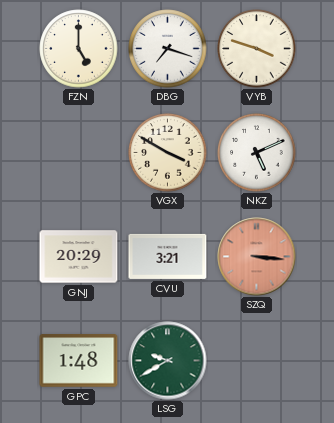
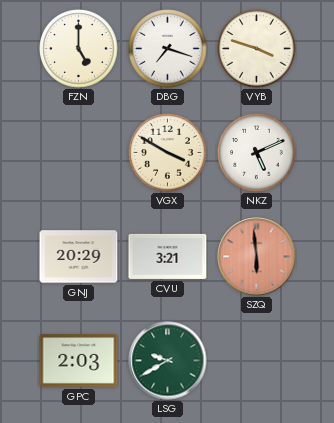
SZQ: 3:16 -> 5:59 (257, 257)
GPC: 1:48 -> 2:03 (79, 361)
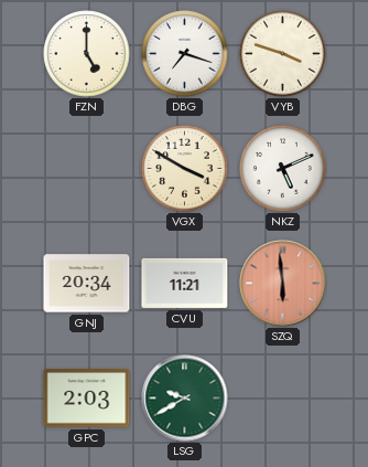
GNJ: 20:29 -> 20:34 (87, 284)
CVU: 3:21 -> 11:21 (185, 283)
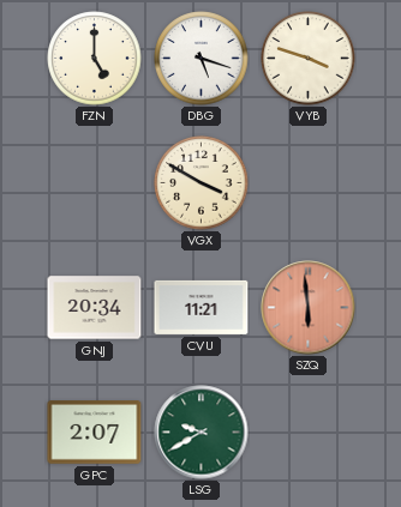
DBG: 7:18 -> 5:18 (202, 59)
NKZ: 5:11 -> none (283, 169)
GPC: 2:03 -> 2:07 (95, 433)
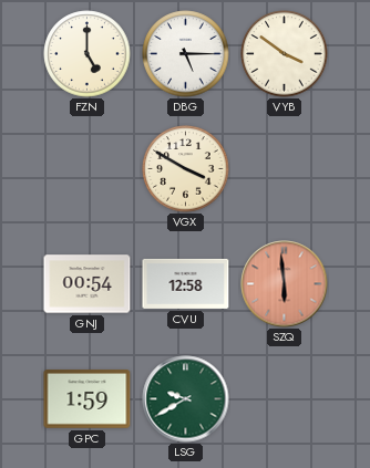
DBG: 5:18 -> 5:15 (186, 54)
VYB: 3:48 -> 3:51 (285, 54)
GNJ: 20:34 -> 00:54 (88, 284)
CVU: 11:21 -> 12:58 (186, 283)
GPC: 2:07 -> 1:59 (88, 399)
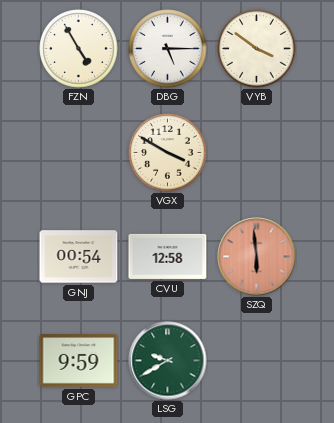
FZN: 5:00 -> 4:55 (79, 49)
GPC: 1:59 -> 9:59 (79, 361)
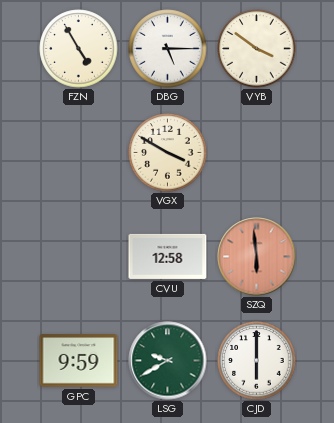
GNJ: 00:54 -> none (79, 257)
CJD: none -> 6:00 (257, 361)
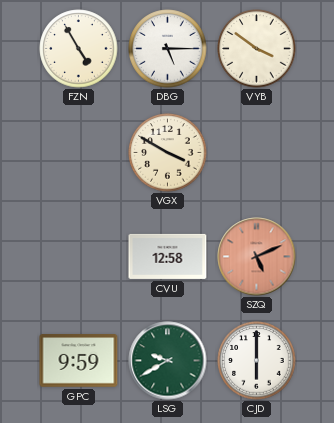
SZQ: 5:59 -> 5:11 (257, 257)
